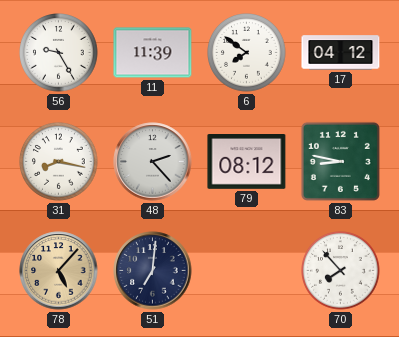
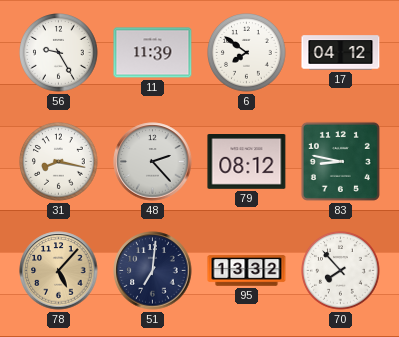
95: none -> 13:32 (247, 271)
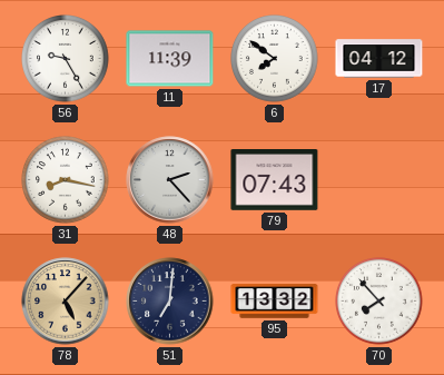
79: 08:12 -> 07:43 (275, 180)
83: 8:47 -> none (340, 161)
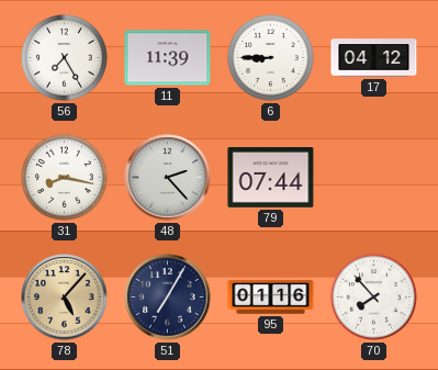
56: 9:25 -> 7:25 (65, 58)
6: 7:51 -> 8:45 (271, 58)
79: 07:43 -> 07:44 (271, 178)
51: 7:01 -> 7:05 (168, 298)
95: 13:32 -> 01:16 (271, 298)
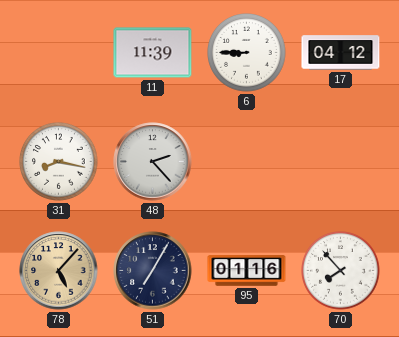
56: 7:25 -> none (65, 58)
79: 07:44 -> none (271, 178)
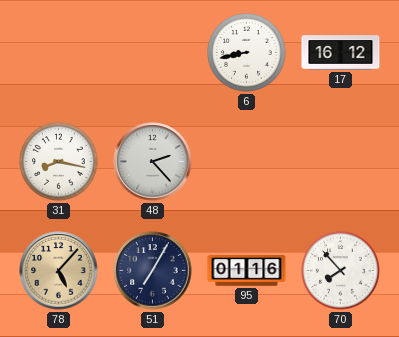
11: 11:39 -> none (153, 53)
6: 8:45 -> 8:43 (247, 53)
17: 04:12 -> 16:12 (341, 53)
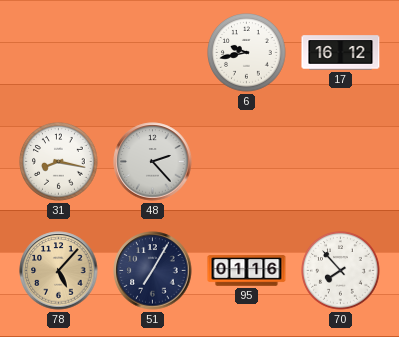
6: 8:43 -> 9:43 (247, 53)
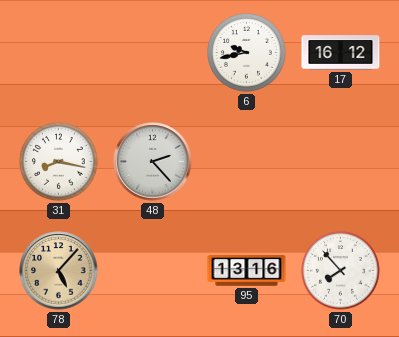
51: 7:05 -> none (153, 271)
95: 01:16 -> 13:16 (247, 271)
